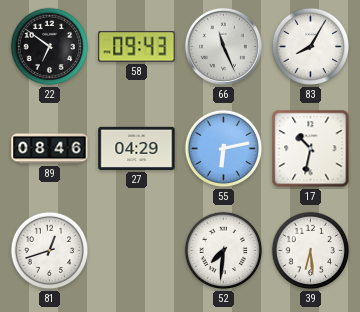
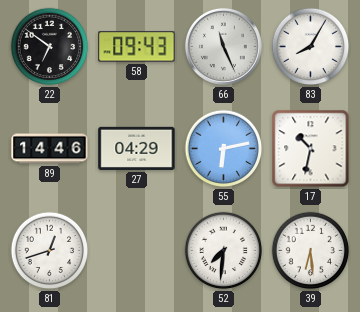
89: 08:46 -> 14:46 (50, 149)
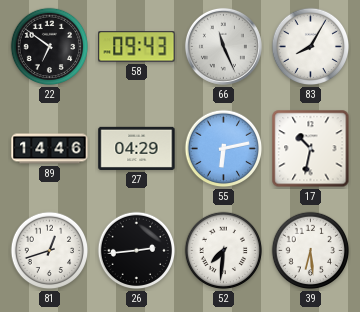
26: none -> 2:44 (137, 251)
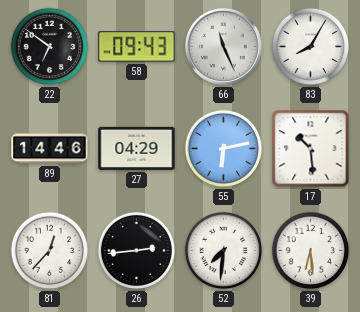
17: 10:32 -> 10:29 (311, 149)
81: 12:42 -> 12:37 (50, 251)
